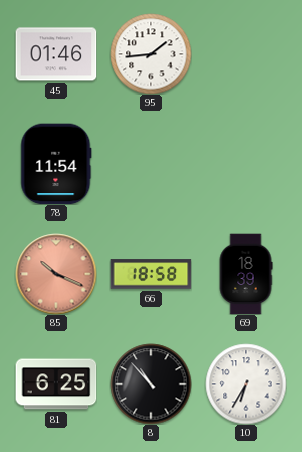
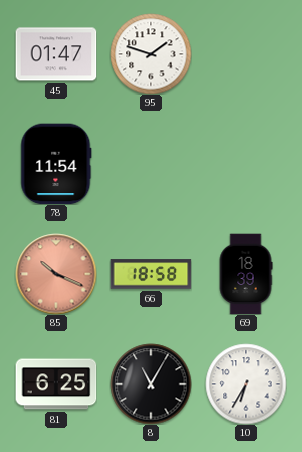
45: 01:46 -> 01:47 (56, 54)
95: 1:44 -> 1:48 (151, 54)
8: 10:53 -> 11:05 (151, 384)
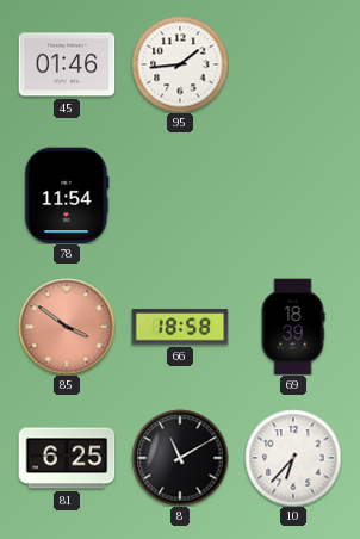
45: 01:47 -> 01:46 (67, 64)
95: 1:48 -> 1:44 (180, 64)
85: 10:19 -> 3:51 (67, 327)
8: 11:05 -> 11:10 (180, 458)
10: 6:35 -> 6:37 (293, 458)
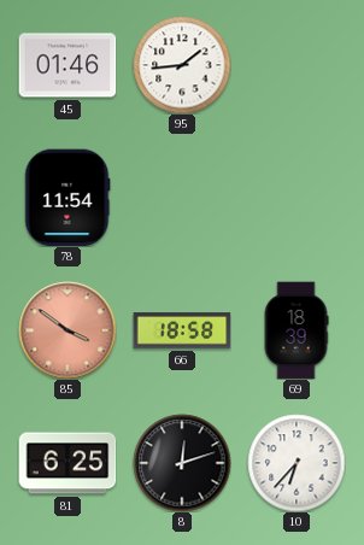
8: 11:10 -> 12:12 (182, 463)
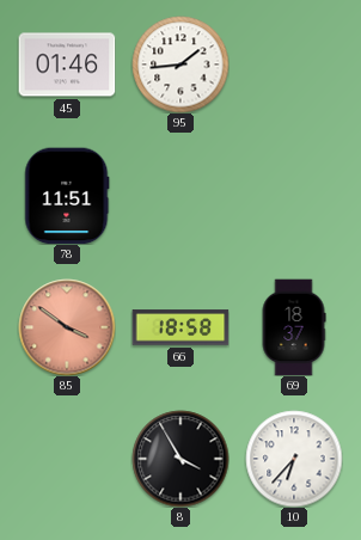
78: 11:54 -> 11:51 (67, 196)
69: 18:39 -> 18:37 (294, 327)
81: 6:25 -> none (67, 463)
8: 12:12 -> 3:55 (180, 459)
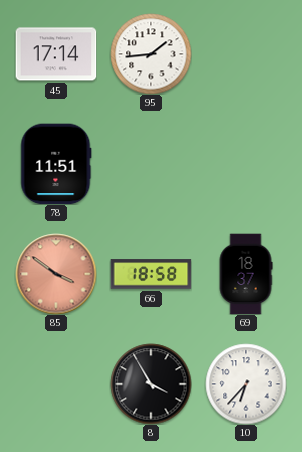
45: 01:46 -> 17:14 (56, 54)
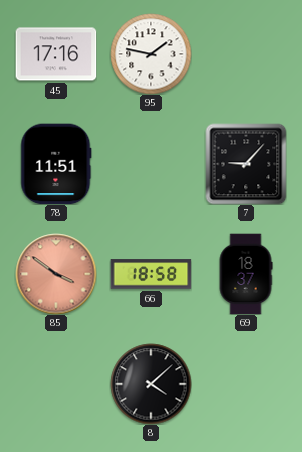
45: 17:14 -> 17:16 (56, 54)
95: 1:44 -> 1:47 (151, 54)
7: none -> 9:07 (246, 164)
8: 3:55 -> 4:08 (151, 384)
10: 6:37 -> none (246, 384)
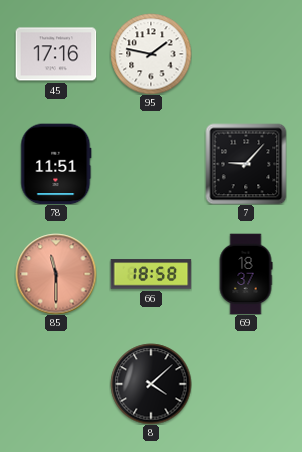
85: 3:51 -> 11:30 (56, 274)
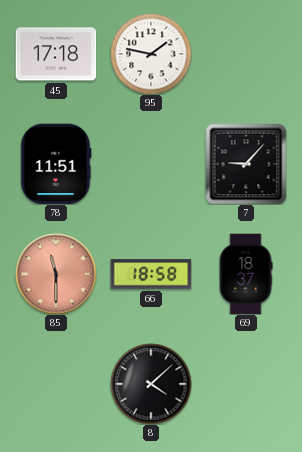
45: 17:16 -> 17:18 (56, 54)
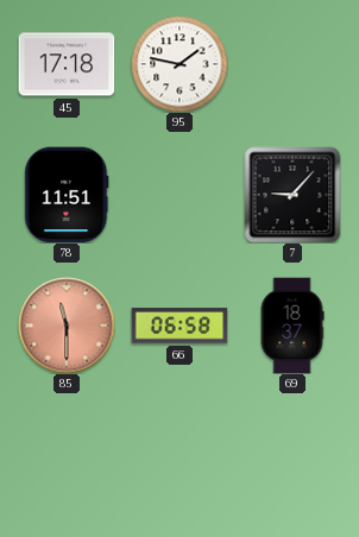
66: 18:58 -> 06:58 (179, 326)
8: 4:08 -> none (151, 384)
